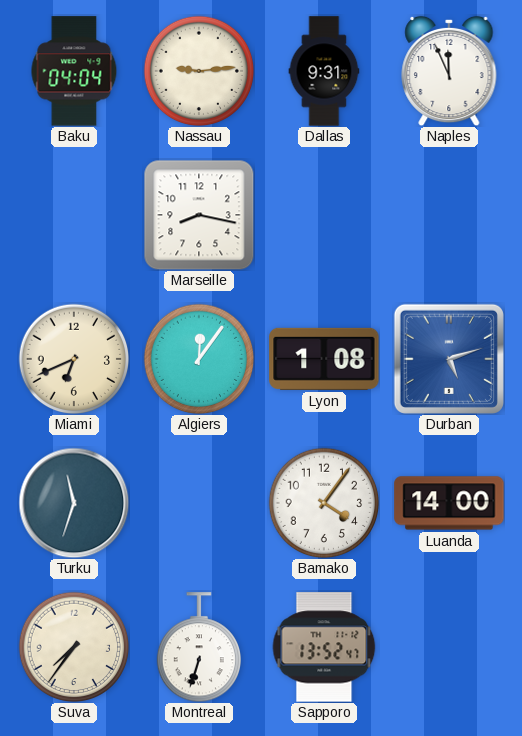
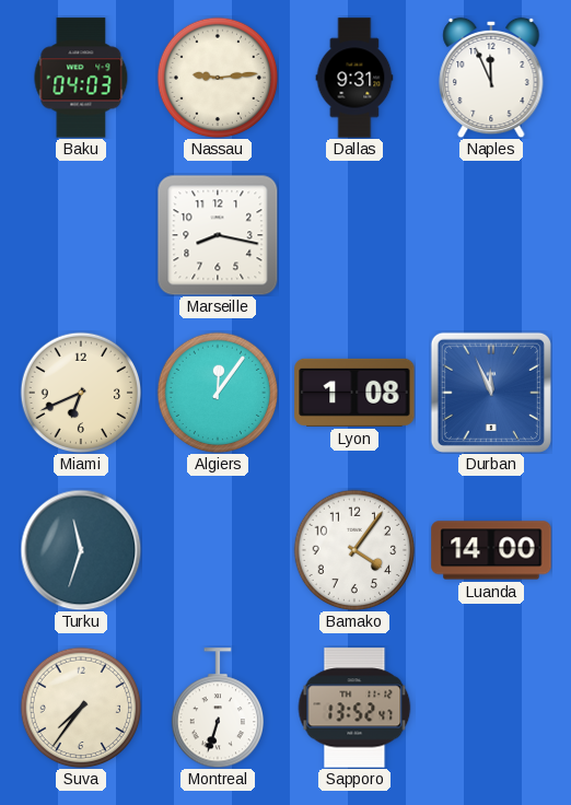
Baku: 04:04 -> 04:03 (81, 78)
Durban: 5:12 -> 11:56 (491, 393)
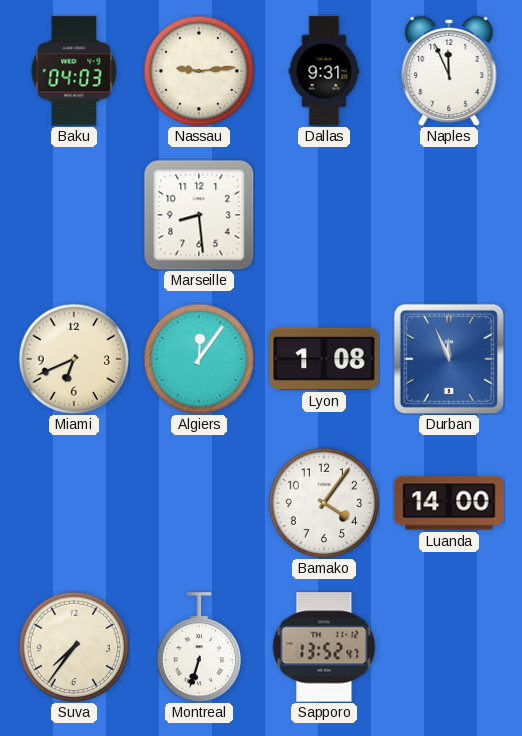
Marseille: 8:17 -> 8:29 (199, 215)
Turku: 11:33 -> none (81, 550)
